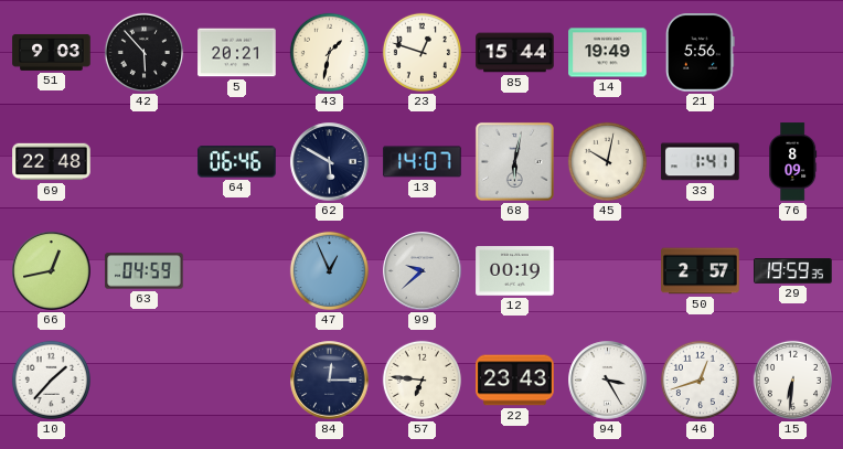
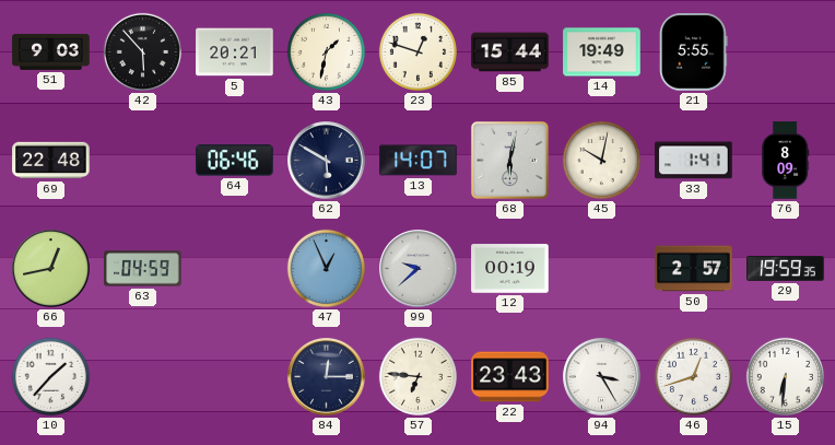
21: 5:56 -> 5:55 (694, 52)
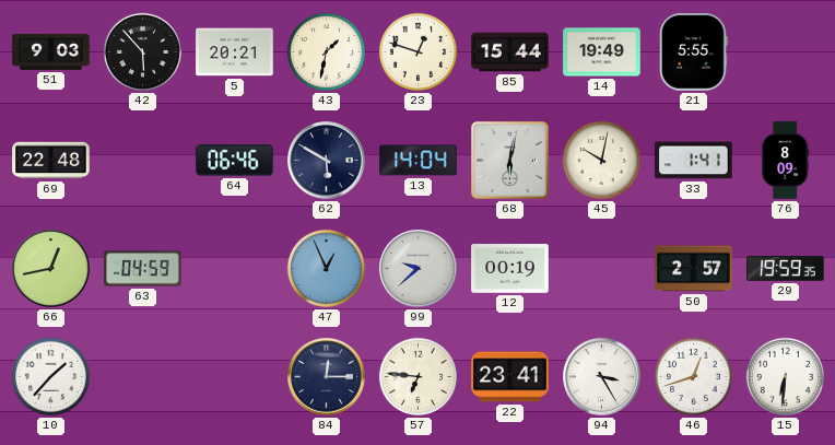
13: 14:07 -> 14:04 (419, 161)
22: 23:43 -> 23:41 (510, 377)
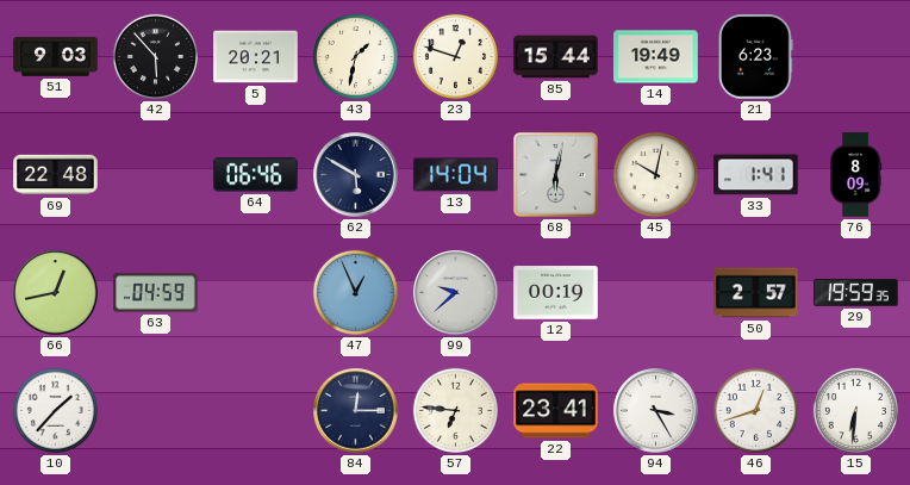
21: 5:55 -> 6:23 (756, 57)
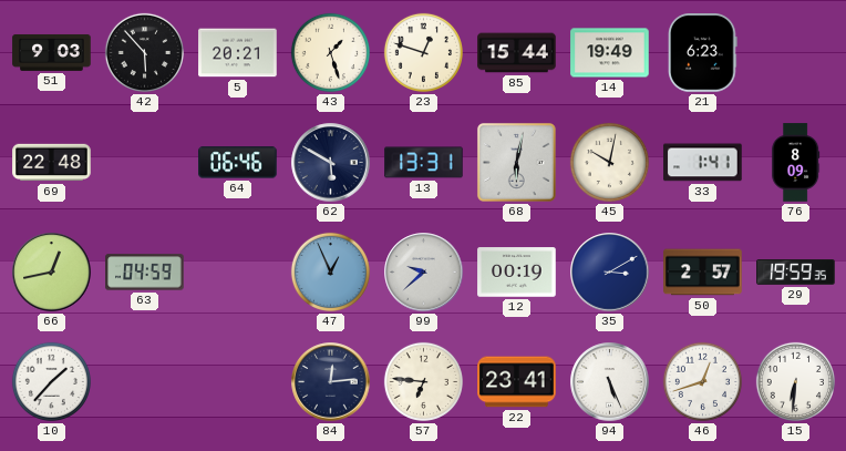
43: 1:32 -> 1:27 (330, 52)
13: 14:04 -> 13:31 (424, 163)
35: none -> 3:10 (610, 273)
84: 12:15 -> 12:14 (331, 382)
94: 3:25 -> 5:26 (610, 382)
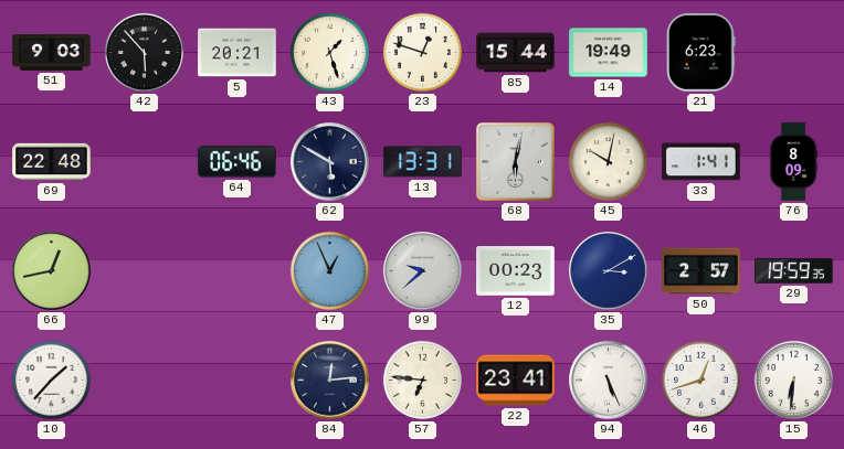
63: 04:59 -> none (145, 273)
12: 00:19 -> 00:23 (516, 271)
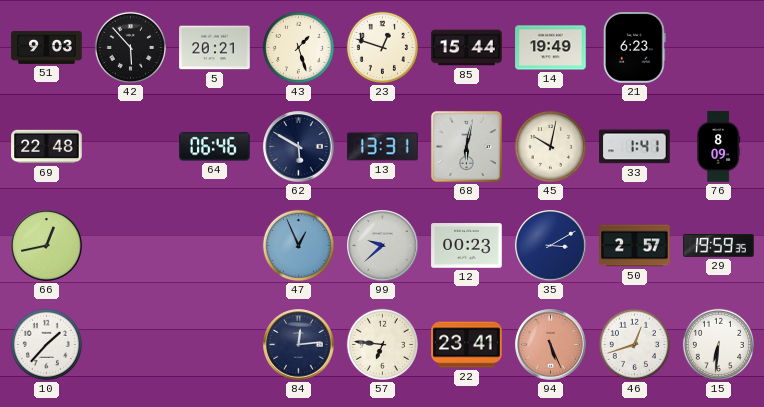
94 dial: white -> salmon (551, 345)
